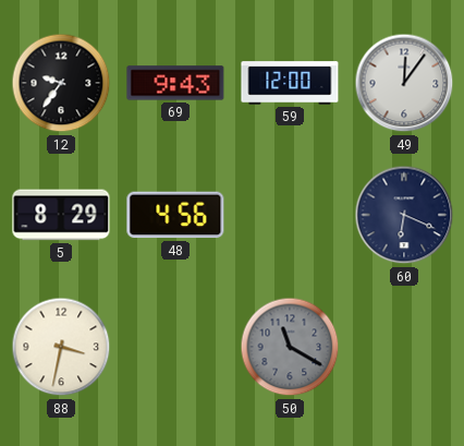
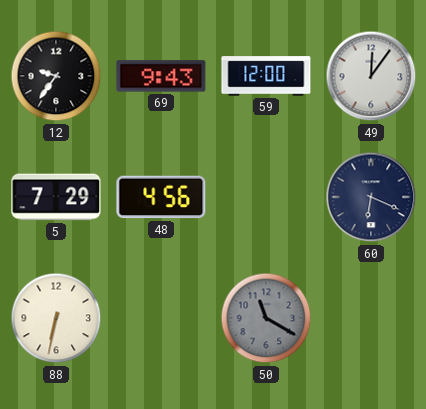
5: 8:29 -> 7:29 (56, 197)
88: 3:32 -> 6:32 (56, 318)
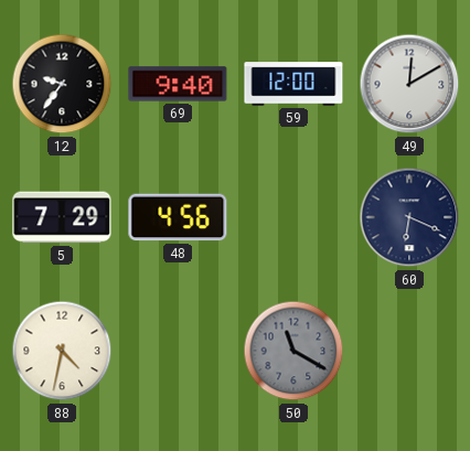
69: 9:43 -> 9:40 (178, 84)
49: 12:06 -> 12:10 (409, 84)
88: 6:32 -> 4:32 (62, 351)
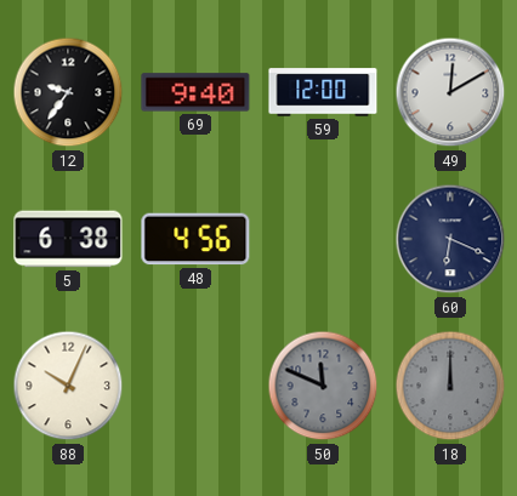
5: 7:29 -> 6:38 (68, 239)
88: 4:32 -> 10:04 (68, 386)
50: 11:20 -> 11:49 (323, 386)
18: none -> 12:00 (450, 386)
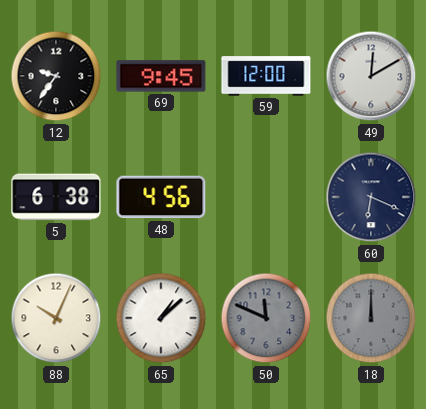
69: 9:40 -> 9:45 (161, 76)
65: none -> 1:08 (161, 318)
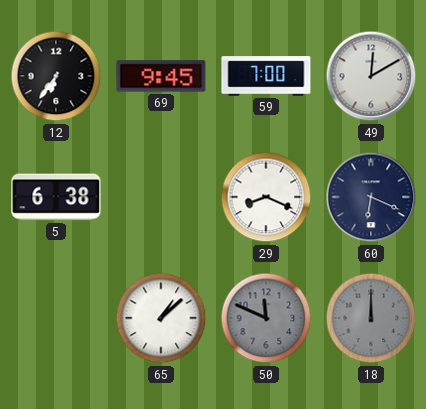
12: 9:36 -> 6:36 (56, 76)
59: 12:00 -> 7:00 (266, 76)
48: 4:56 -> none (161, 197)
29: none -> 8:19 (266, 197)
88: 10:04 -> none (56, 318)
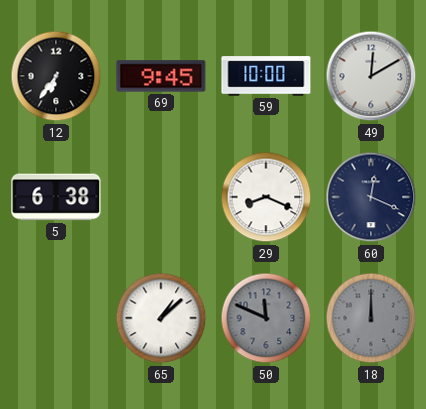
59: 7:00 -> 10:00 (266, 76)
60: 6:19 -> 12:19 (371, 197)
